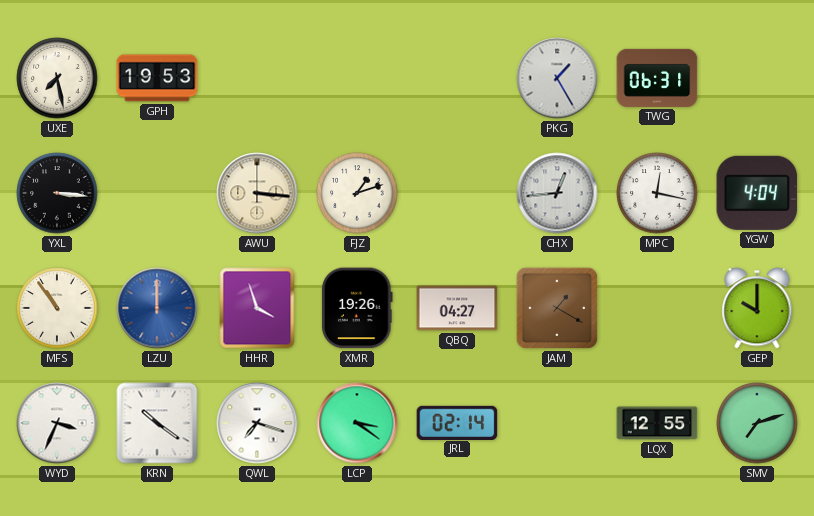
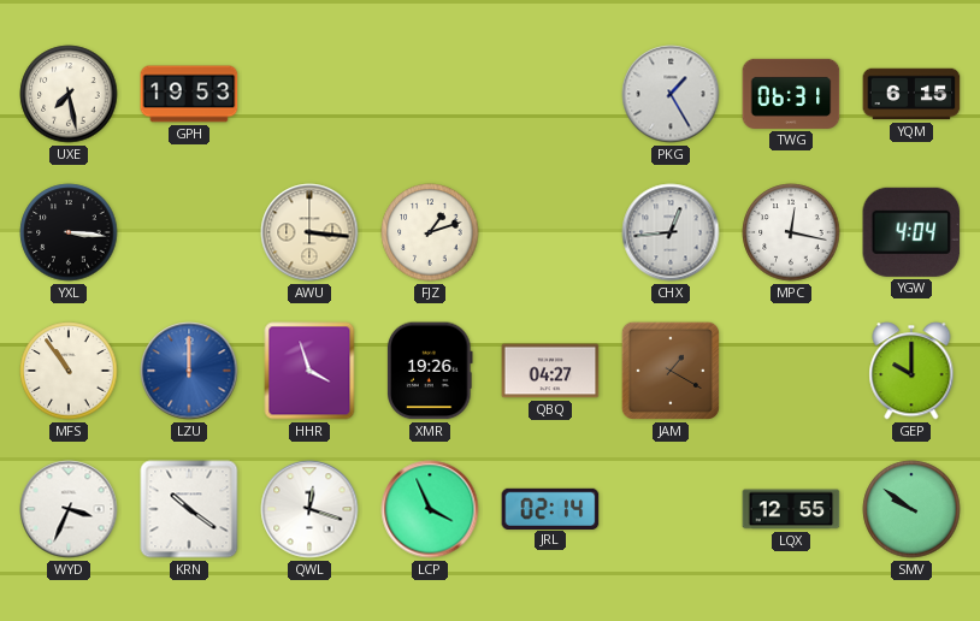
YQM: none -> 6:15 (911, 94)
QWL: 7:18 -> 12:18 (309, 509)
LCP: 3:21 -> 3:56 (430, 509)
SMV: 7:12 -> 9:51 (911, 509)
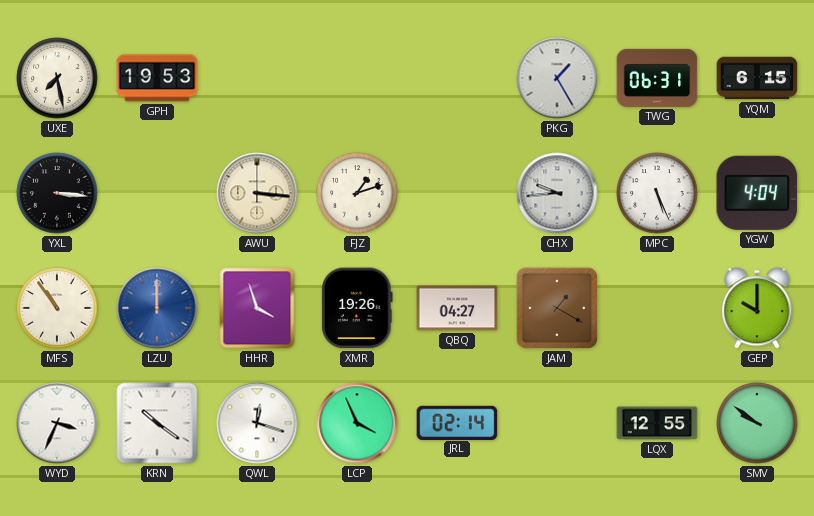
CHX: 12:44 -> 9:44 (557, 193)
MPC: 12:17 -> 5:26 (657, 193)
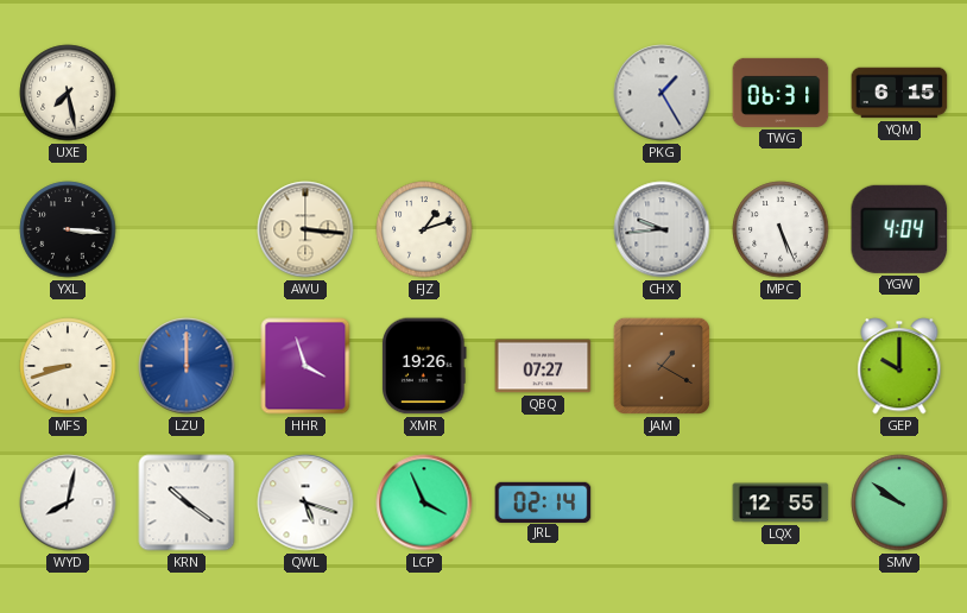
GPH: 19:53 -> none (157, 78)
MFS: 10:54 -> 8:42 (68, 366)
QBQ: 04:27 -> 07:27 (543, 366)
WYD: 3:34 -> 8:02 (68, 503)
QWL: 12:18 -> 5:18 (305, 503)
